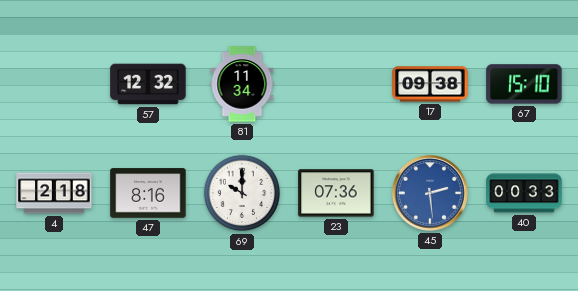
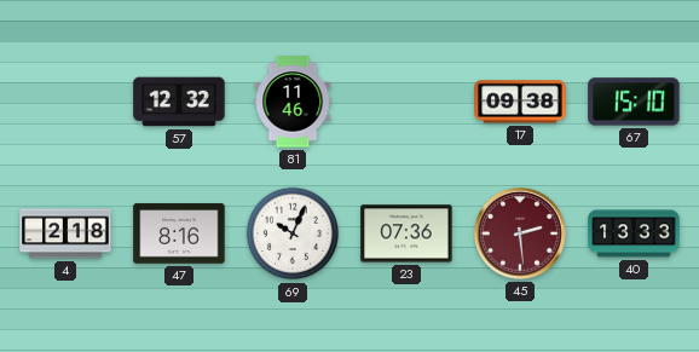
81: 11:34 -> 11:46 (293, 102)
69: 10:00 -> 10:04 (293, 233)
45 dial: blue -> burgundy (520, 233)
40: 00:33 -> 13:33 (634, 233)
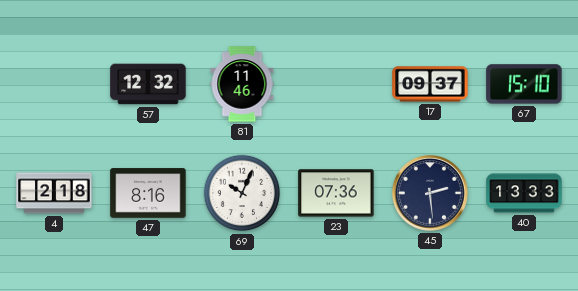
17: 09:38 -> 09:37 (430, 84)
45 dial: burgundy -> navy (430, 193)
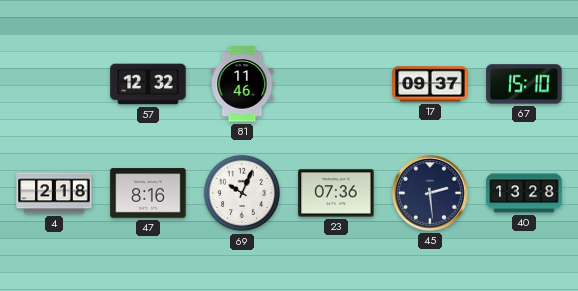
40: 13:33 -> 13:28 (524, 193)
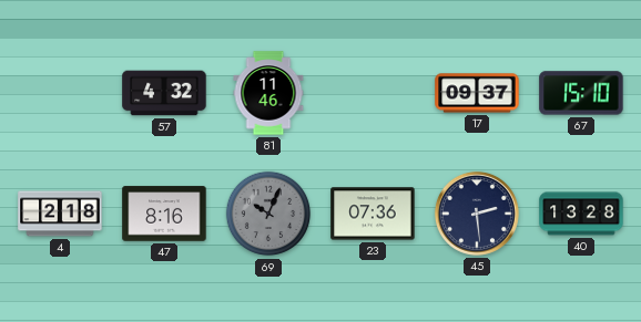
57: 12:32 -> 4:32 (164, 93)
69 dial: white -> grey (268, 214)
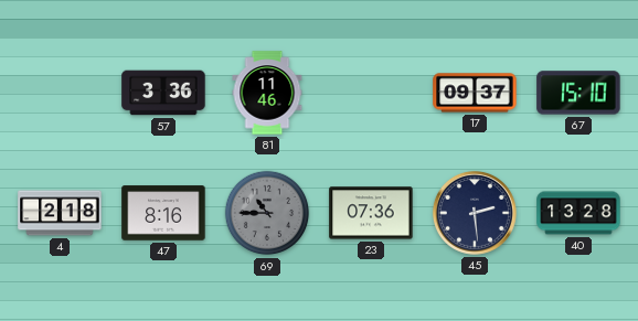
57: 4:32 -> 3:36 (163, 93)
69: 10:04 -> 10:45 (267, 213)
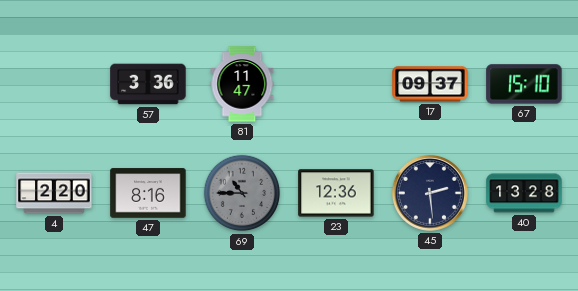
81: 11:46 -> 11:47 (242, 84)
4: 2:18 -> 2:20 (54, 193)
23: 07:36 -> 12:36 (336, 193)
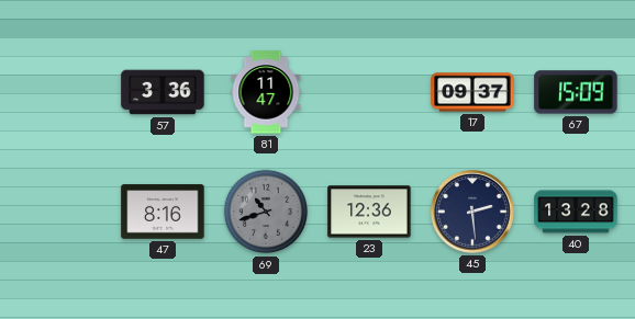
67: 15:10 -> 15:09 (576, 92)
4: 2:20 -> none (54, 193)
69: 10:45 -> 10:42 (266, 212)
